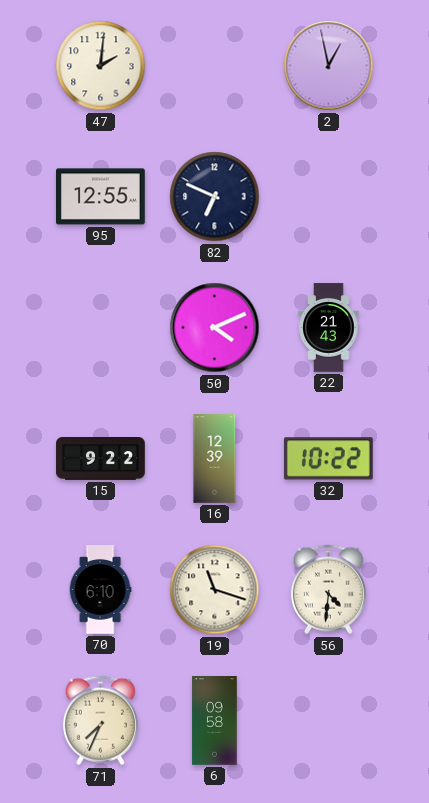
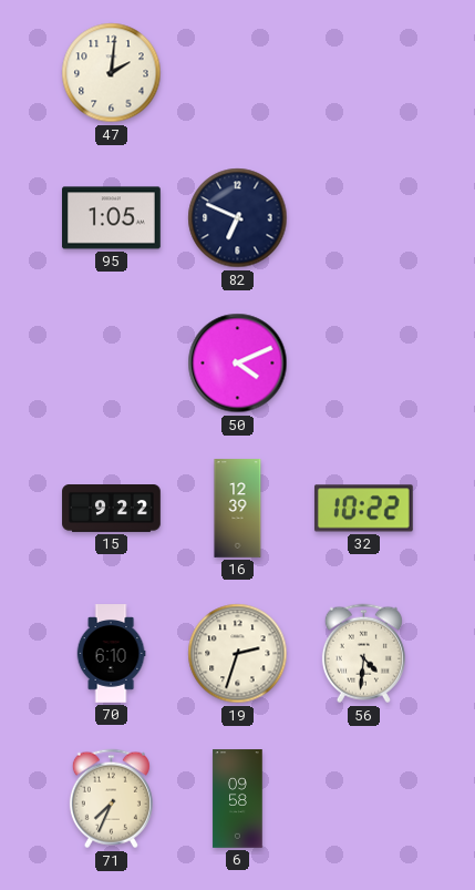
2: 12:58 -> none (329, 66)
95: 12:55 -> 1:05 (112, 218)
22: 21:43 -> none (329, 328)
19: 11:18 -> 2:33 (238, 654)
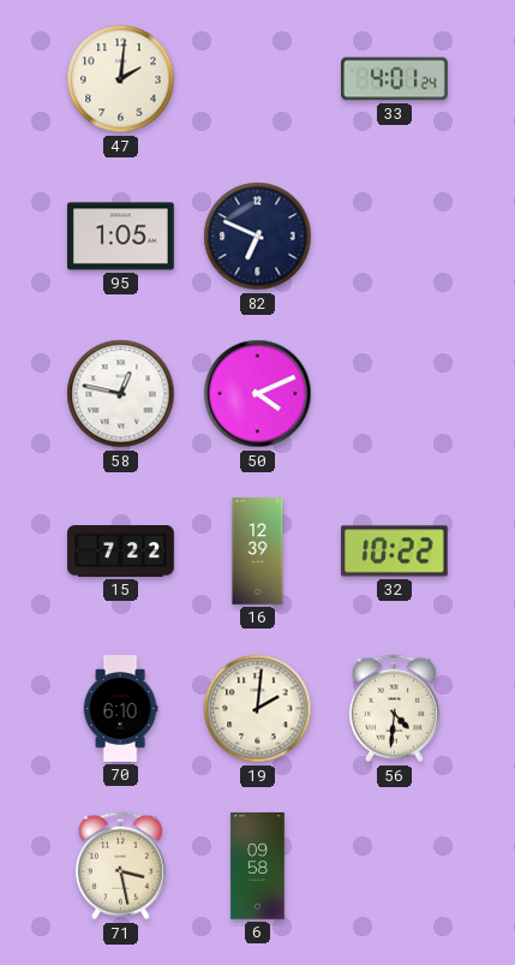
33: none -> 4:01 (395, 79)
58: none -> 12:47 (121, 394)
15: 9:22 -> 7:22 (121, 552)
19: 2:33 -> 2:01 (258, 709)
71: 7:34 -> 3:28 (120, 866)
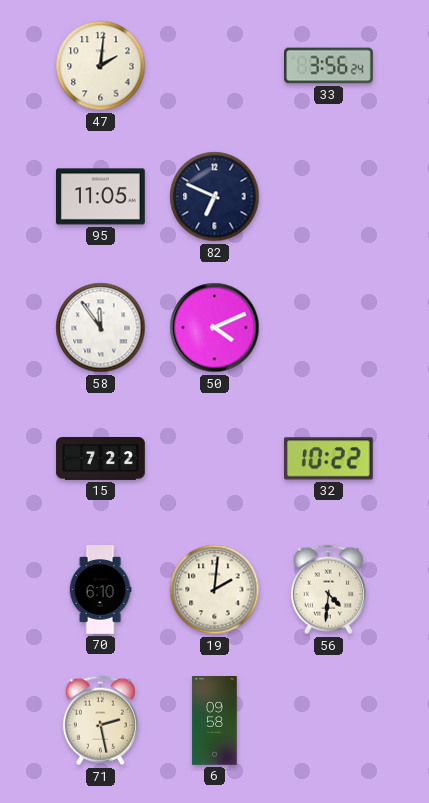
33: 4:01 -> 3:56 (329, 66)
95: 1:05 -> 11:05 (101, 197)
58: 12:47 -> 11:54 (101, 328)
16: 12:39 -> none (258, 552)
71: 3:28 -> 2:28 (100, 721)
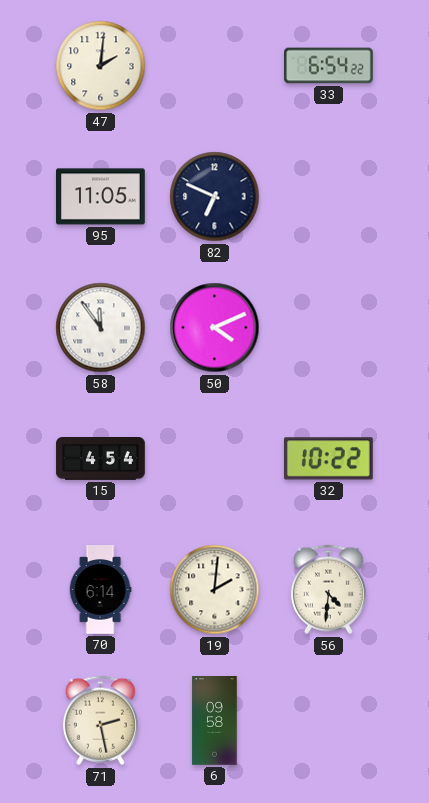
33: 3:56 -> 6:54 (329, 66)
15: 7:22 -> 4:54 (101, 459)
70: 6:10 -> 6:14 (100, 590)
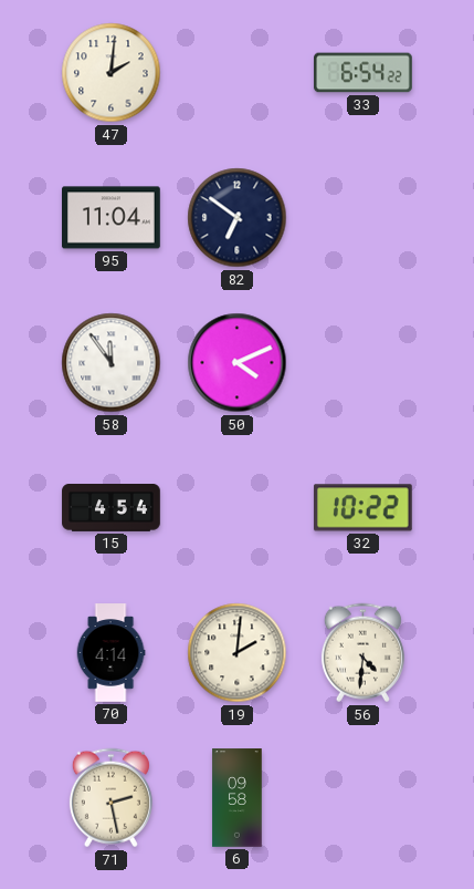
95: 11:05 -> 11:04 (112, 218)
82: 6:49 -> 6:51 (238, 218)
70: 6:14 -> 4:14 (110, 653)
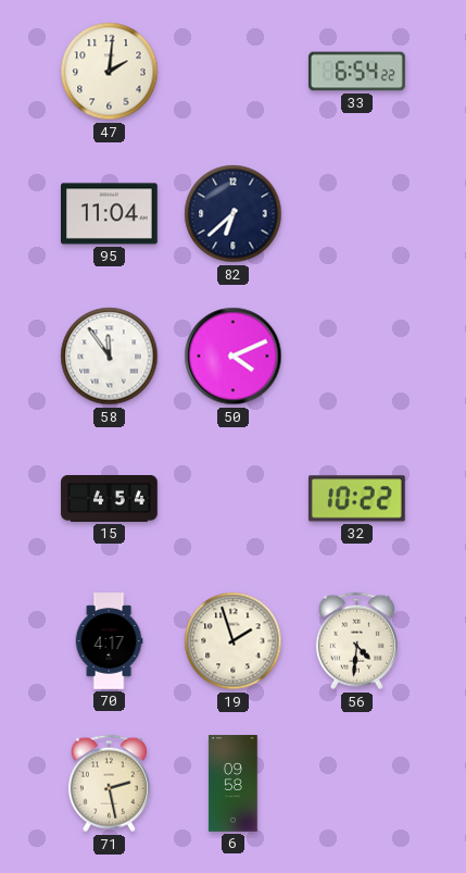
82: 6:51 -> 6:38 (234, 214)
70: 4:14 -> 4:17 (109, 641)
19: 2:01 -> 1:57 (234, 641)
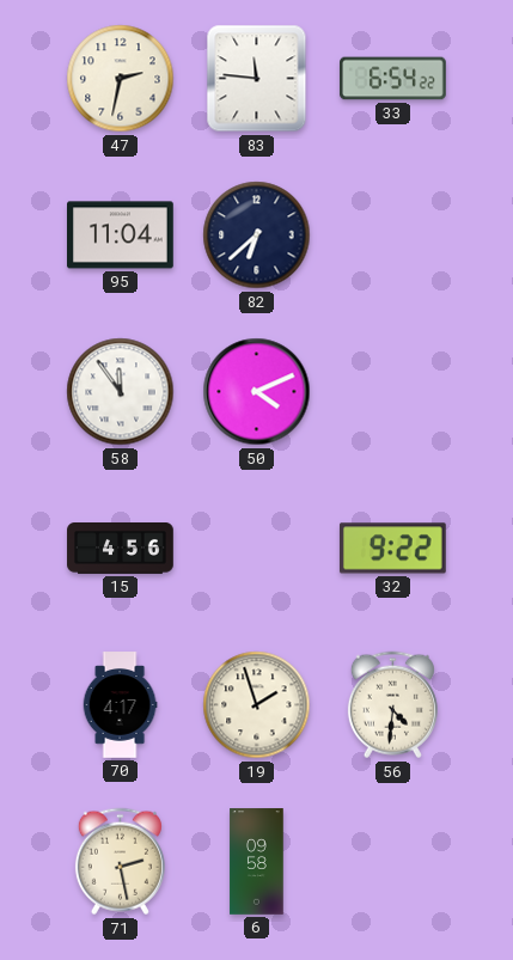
47: 2:01 -> 2:32 (121, 79)
83: none -> 11:46 (257, 79)
15: 4:54 -> 4:56 (121, 549)
32: 10:22 -> 9:22 (392, 549)
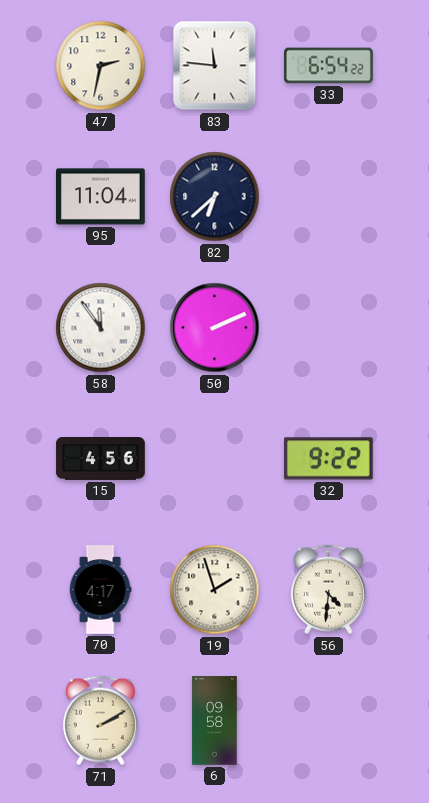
50: 4:11 -> 2:11 (215, 328)
71: 2:28 -> 2:10 (100, 721)
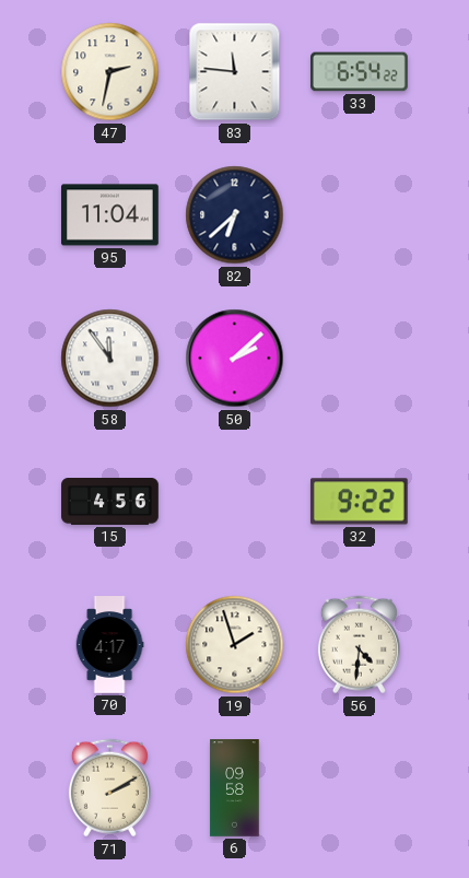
50: 2:11 -> 2:08 (235, 359)
